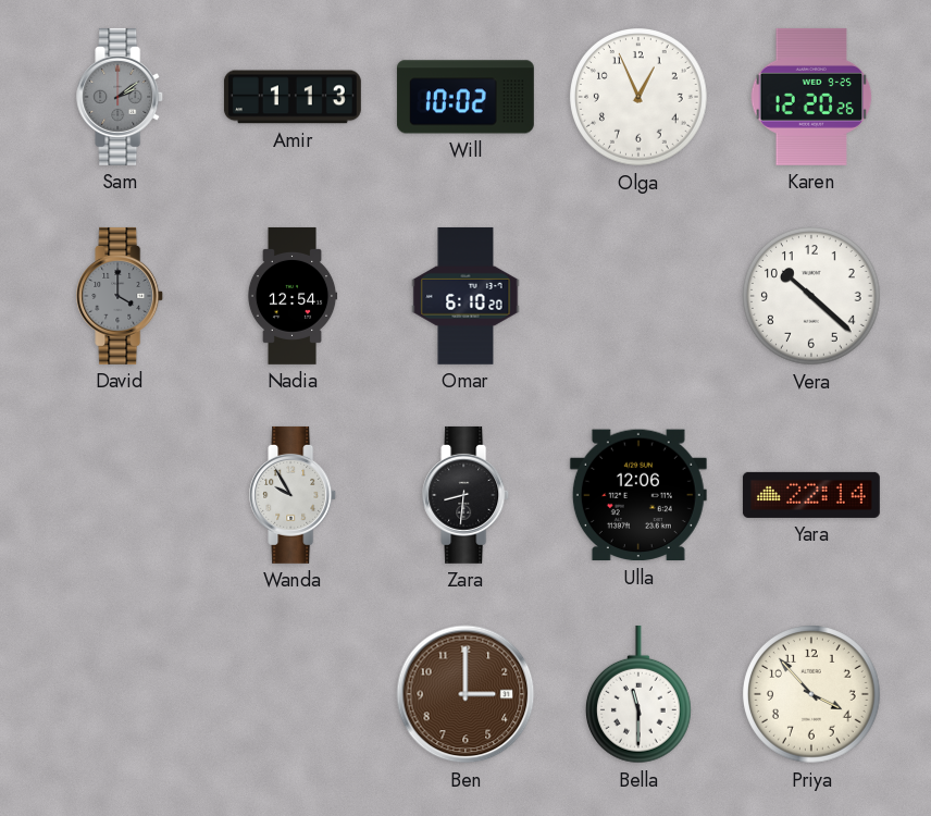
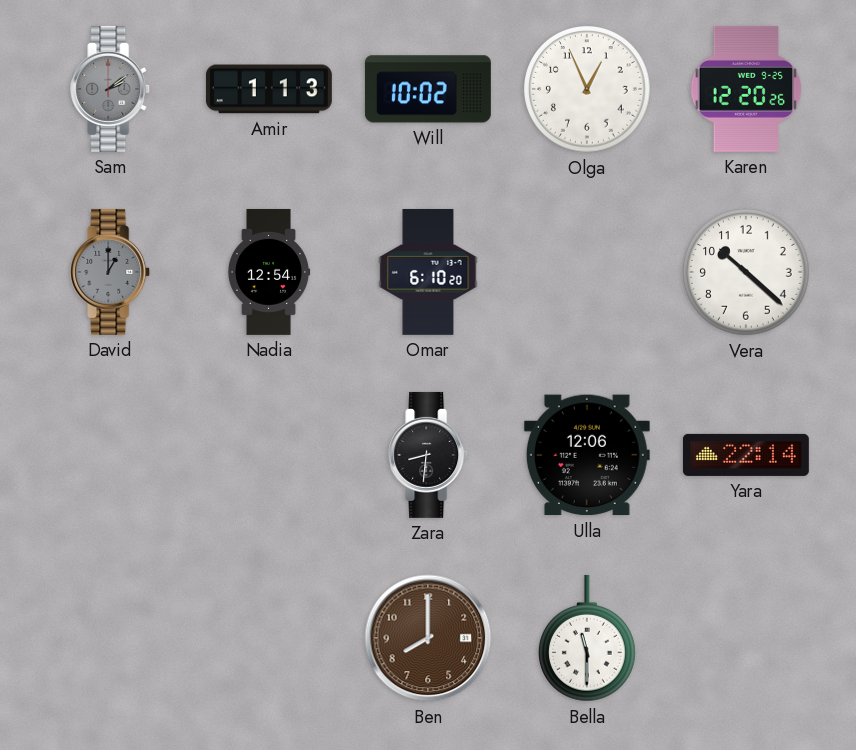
David: 4:00 -> 1:00 (111, 272)
Wanda: 9:55 -> none (294, 495)
Ben: 3:00 -> 8:00 (428, 638)
Priya: 3:53 -> none (812, 695)
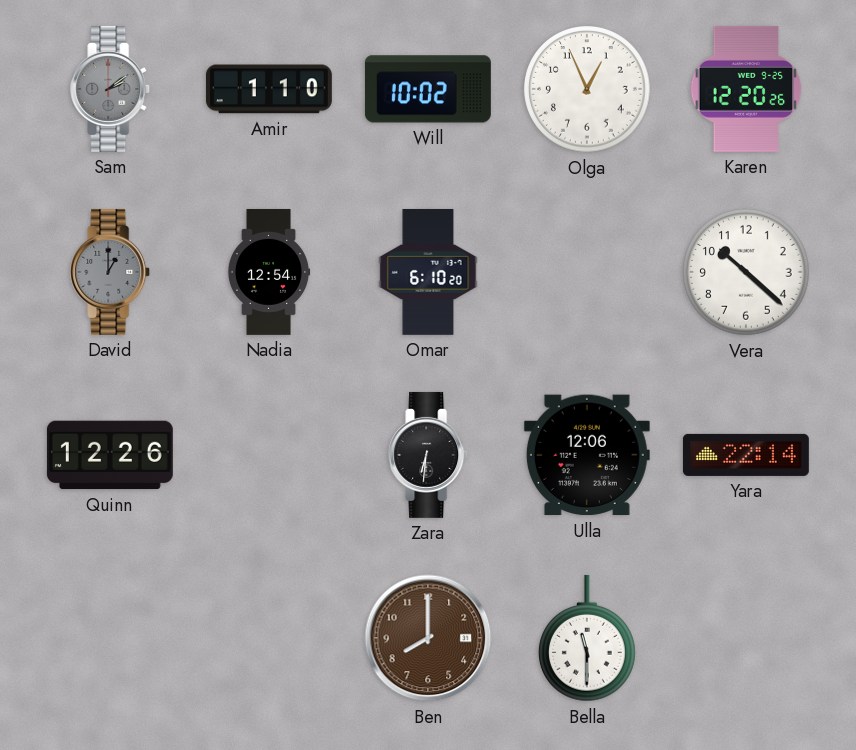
Amir: 1:13 -> 1:10 (269, 89)
Quinn: none -> 12:26 (110, 455)
Zara: 8:31 -> 6:31 (429, 455)
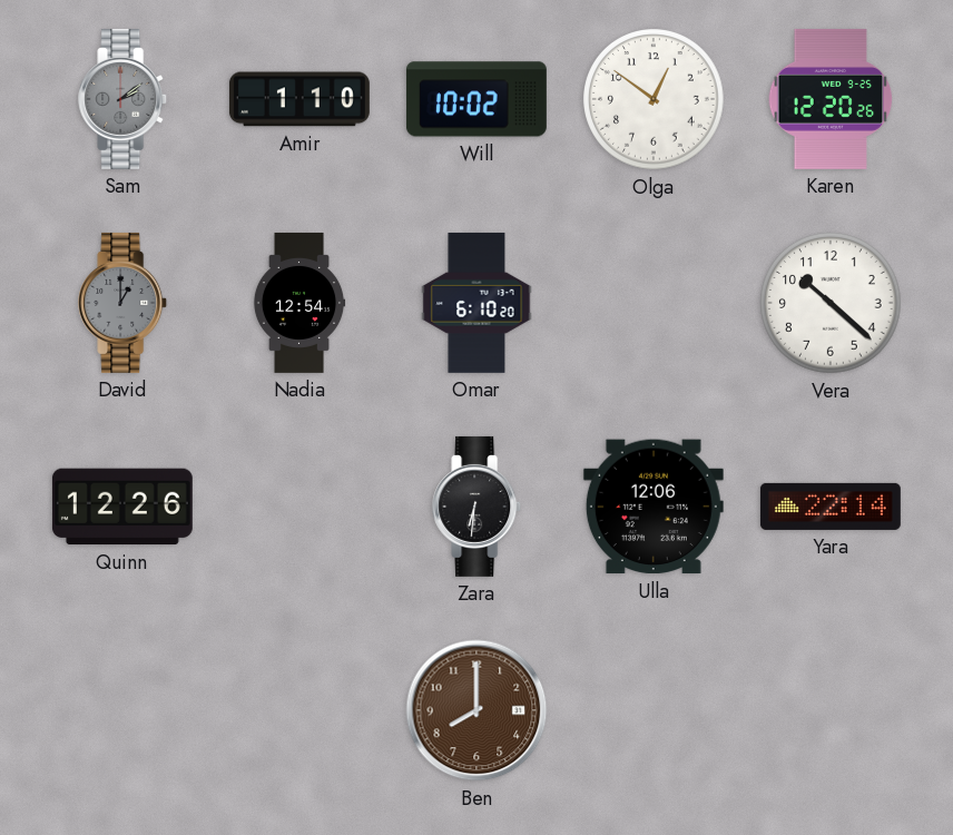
Olga: 12:56 -> 12:51 (655, 100)
Bella: 11:30 -> none (587, 638)
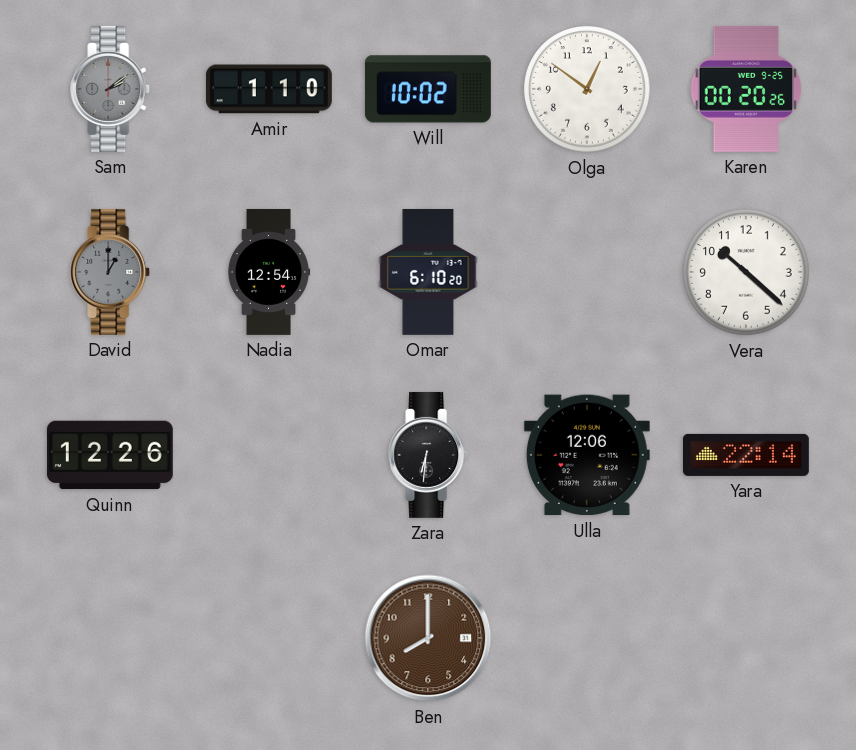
Karen: 12:20 -> 00:20 (746, 89)
